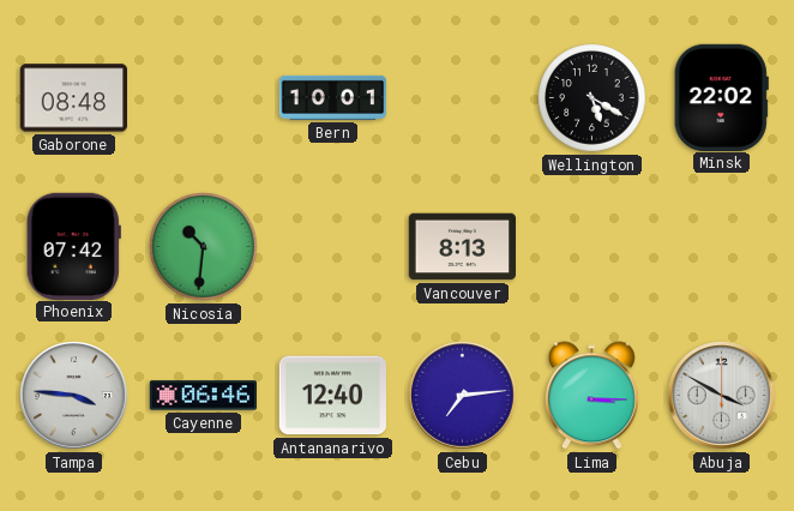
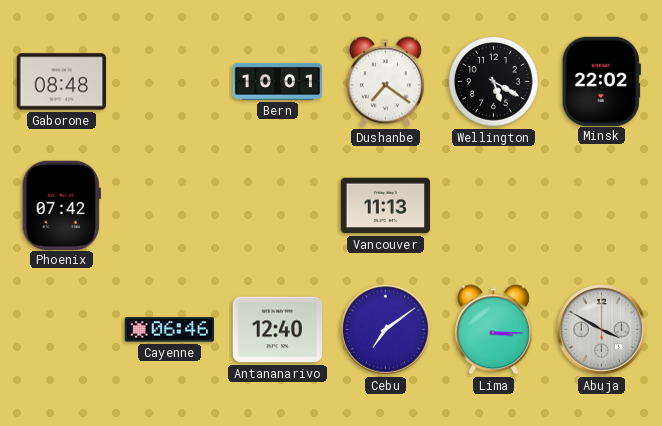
Dushanbe: none -> 7:21 (385, 82)
Nicosia: 10:31 -> none (204, 247)
Vancouver: 8:13 -> 11:13 (385, 206)
Tampa: 3:46 -> none (74, 396)
Cebu: 7:14 -> 7:09 (386, 330)
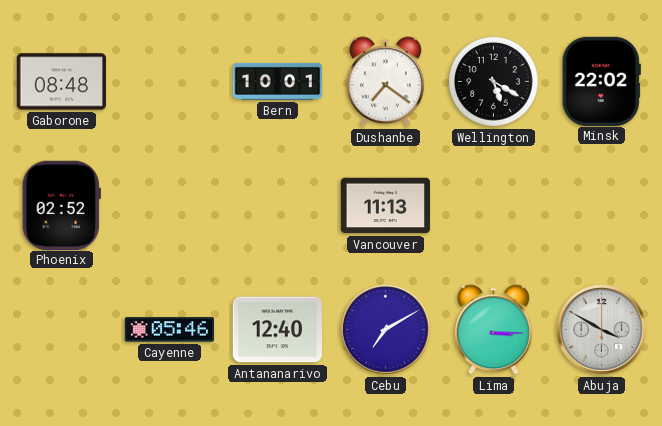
Phoenix: 07:42 -> 02:52 (61, 205)
Cayenne: 06:46 -> 05:46 (169, 330)
Cebu: 7:09 -> 7:10 (386, 330)
